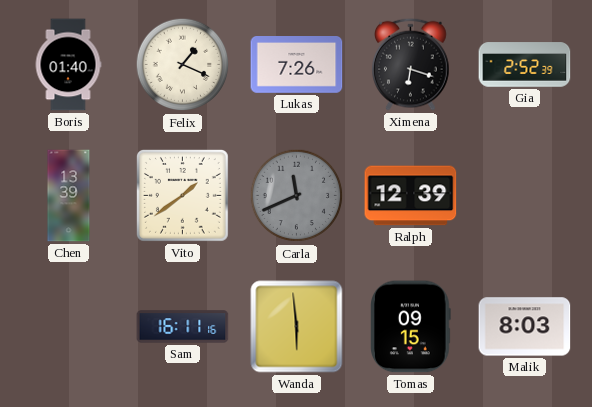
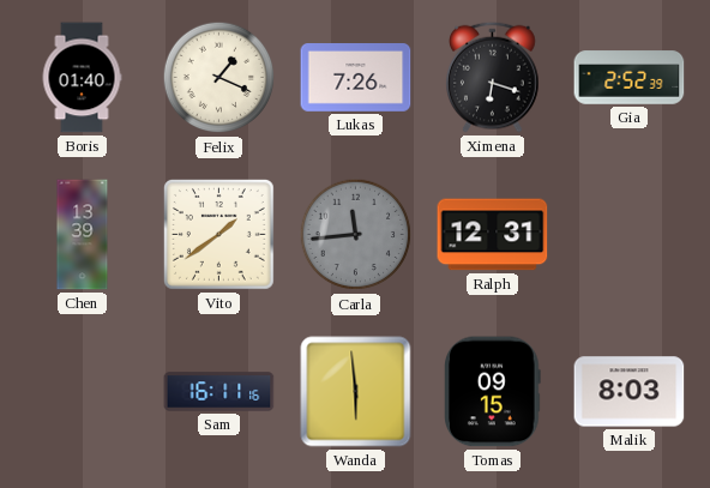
Carla: 11:41 -> 11:44 (356, 235)
Ralph: 12:39 -> 12:31 (493, 235)
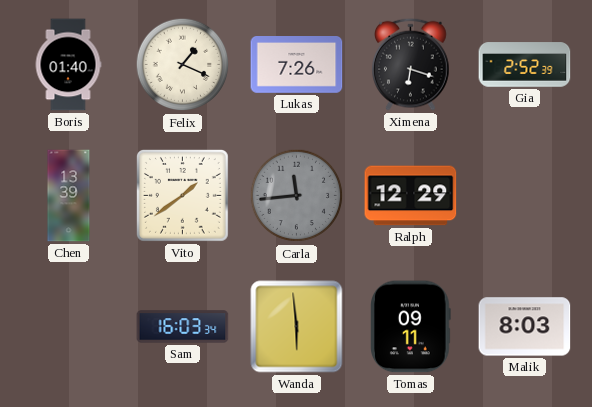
Ralph: 12:31 -> 12:29 (411, 196)
Sam: 16:11 -> 16:03 (183, 327)
Tomas: 09:15 -> 09:11 (411, 327)
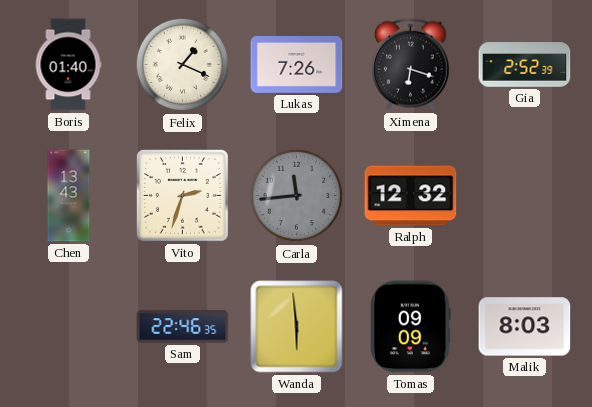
Chen: 13:39 -> 13:43 (69, 196)
Vito: 1:39 -> 2:33 (183, 196)
Ralph: 12:29 -> 12:32 (411, 196)
Sam: 16:03 -> 22:46 (183, 327)
Tomas: 09:11 -> 09:09 (411, 327)
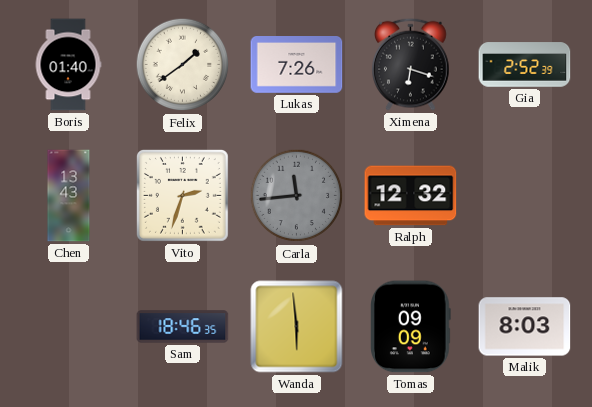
Felix: 1:19 -> 1:39 (183, 65)
Sam: 22:46 -> 18:46 (183, 327)
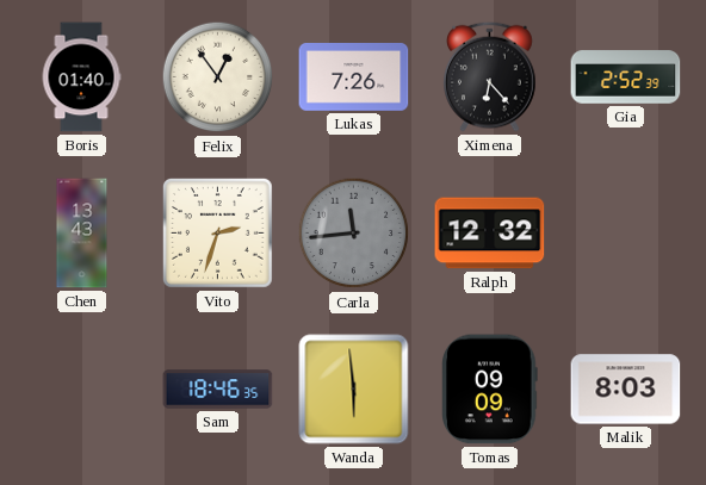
Felix: 1:39 -> 12:54 (218, 77)
Ximena: 6:18 -> 6:23 (490, 76)
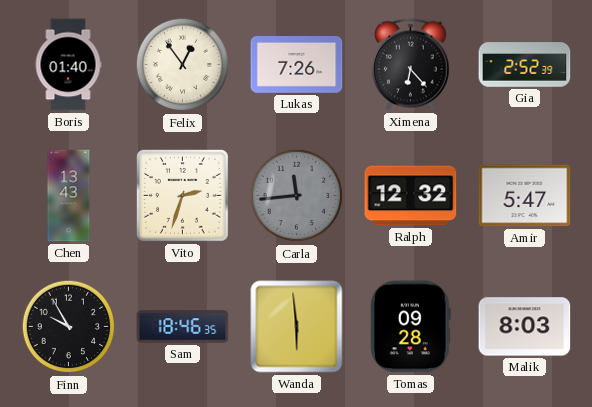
Amir: none -> 5:47 (525, 196)
Finn: none -> 9:55 (69, 327)
Tomas: 09:09 -> 09:28 (411, 327)
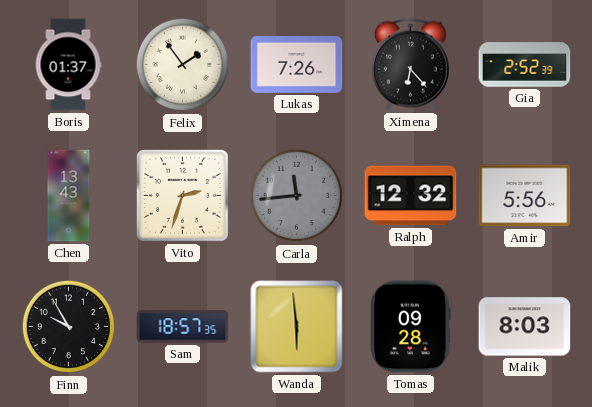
Boris: 01:40 -> 01:37 (68, 65)
Felix: 12:54 -> 1:54 (183, 65)
Amir: 5:47 -> 5:56 (525, 196)
Sam: 18:46 -> 18:57 (183, 327)
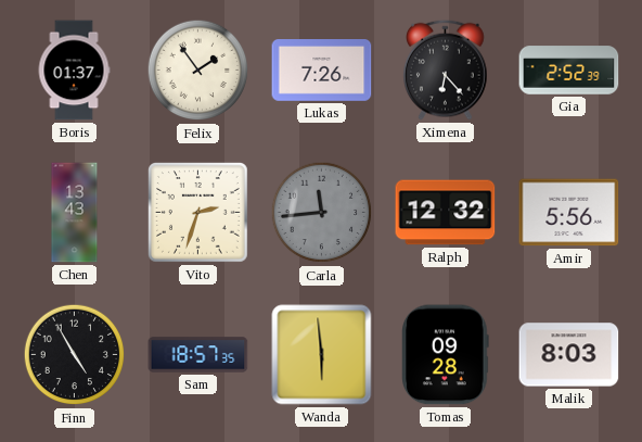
Finn: 9:55 -> 4:55 (75, 355)
